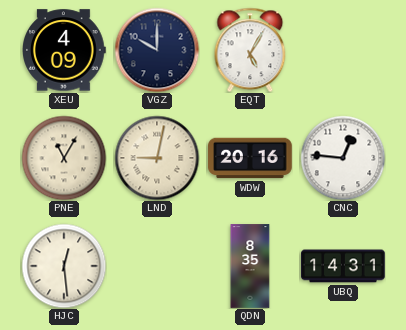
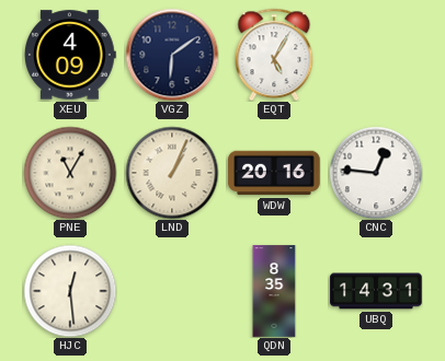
VGZ: 10:00 -> 6:09 (172, 55)
LND: 9:02 -> 1:04 (172, 173)
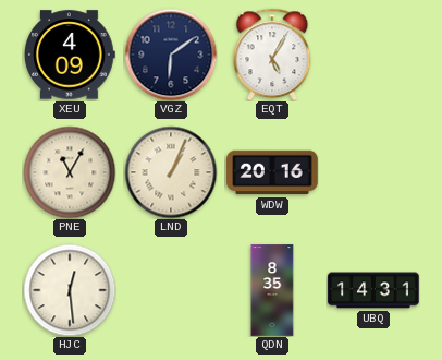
CNC: 12:46 -> none (376, 173)
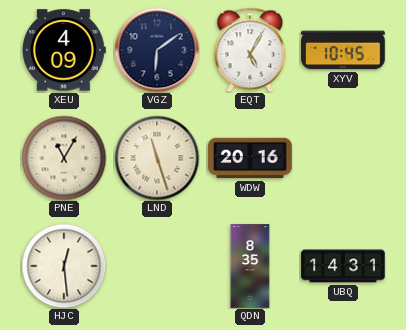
XYV: none -> 10:45 (343, 50)
LND: 1:04 -> 11:27 (157, 158)
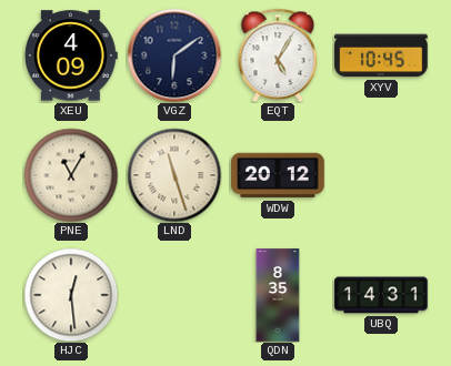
WDW: 20:16 -> 20:12 (278, 175)
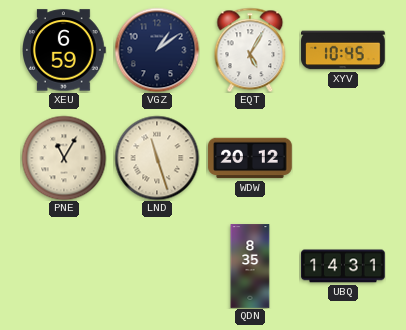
XEU: 4:09 -> 6:59 (65, 50)
VGZ: 6:09 -> 1:09 (157, 50)
HJC: 12:29 -> none (71, 295)
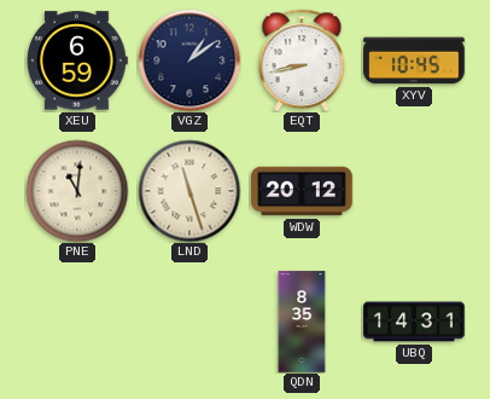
EQT: 5:05 -> 8:43 (302, 60)
PNE: 11:05 -> 11:01 (77, 191)
